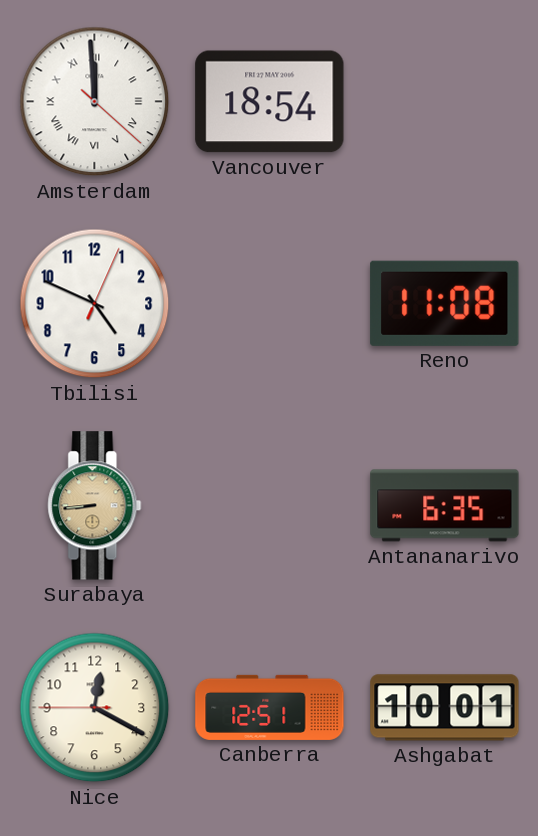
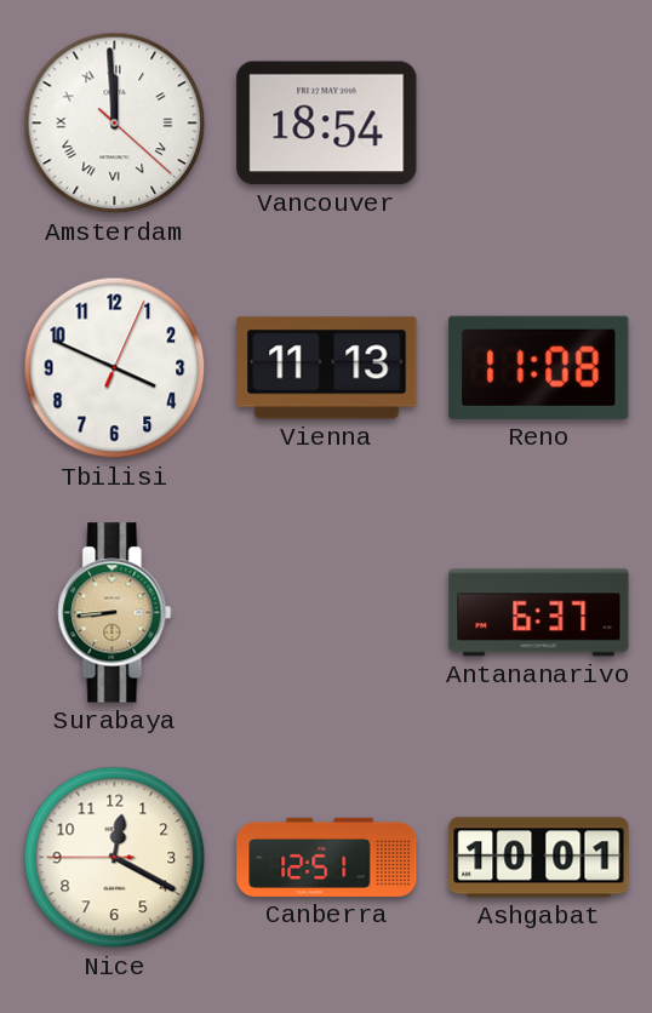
Tbilisi: 4:49 -> 3:49 (115, 368)
Vienna: none -> 11:13 (327, 368)
Antananarivo: 6:35 -> 6:37 (539, 613)
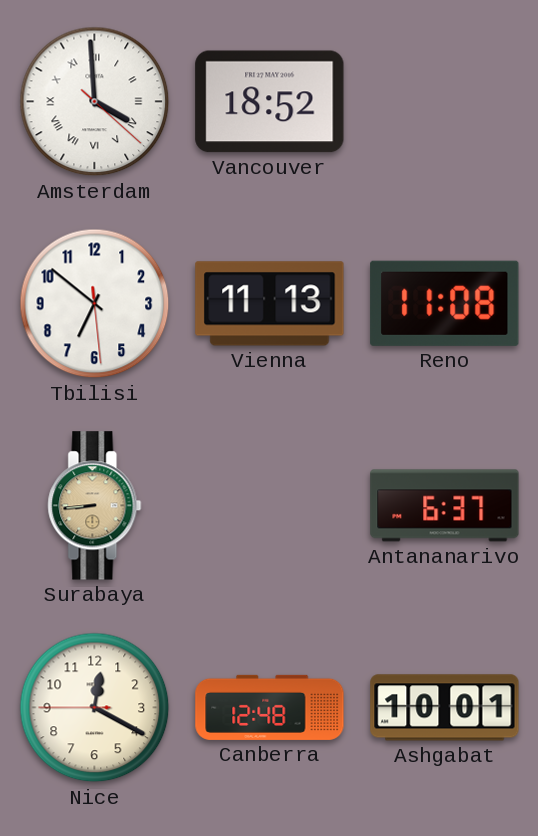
Amsterdam: 11:59 -> 3:59 (95, 102)
Vancouver: 18:54 -> 18:52 (270, 102)
Tbilisi: 3:49 -> 6:51 (95, 304)
Canberra: 12:51 -> 12:48 (270, 707)
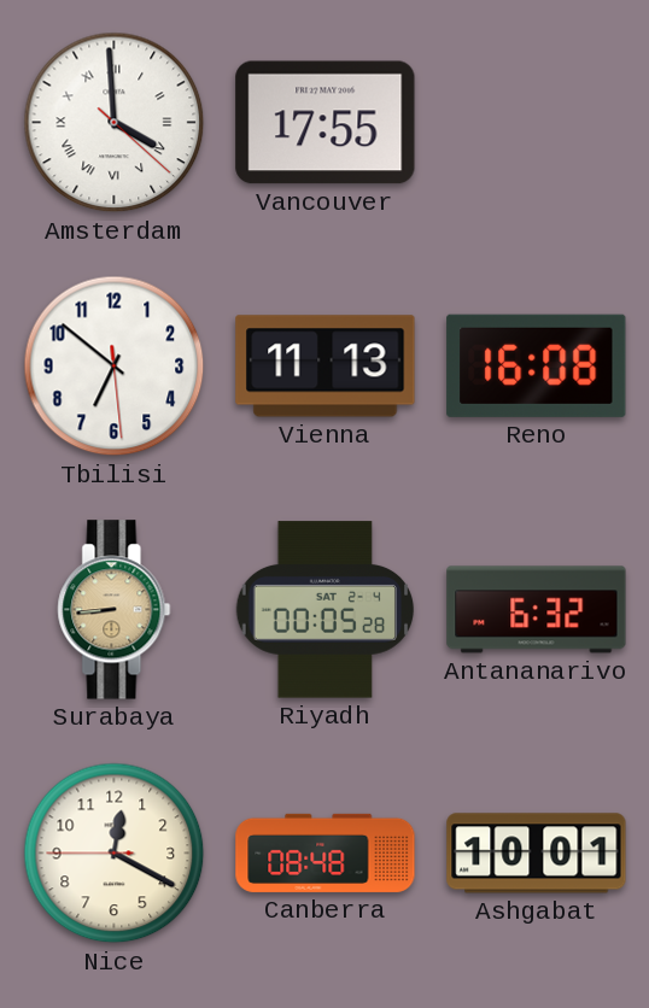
Vancouver: 18:52 -> 17:55 (326, 123)
Reno: 11:08 -> 16:08 (537, 365)
Riyadh: none -> 00:05 (326, 610)
Antananarivo: 6:37 -> 6:32 (537, 610)
Canberra: 12:48 -> 08:48 (326, 852)
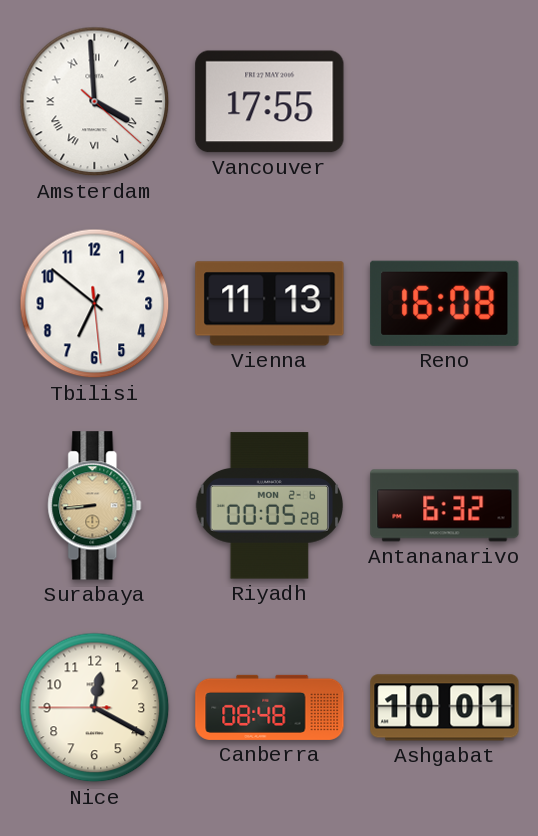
Riyadh date: SAT 2-4 -> MON 2-6 (270, 506)
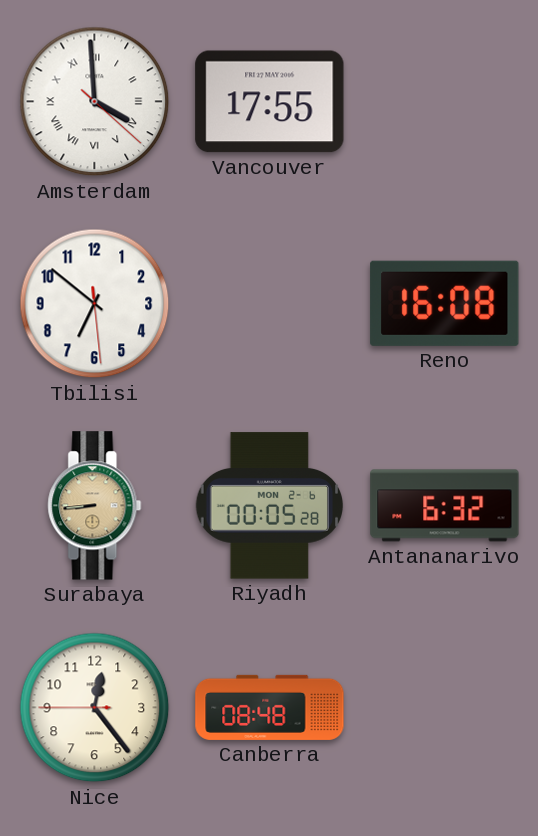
Vienna: 11:13 -> none (270, 304)
Nice: 12:19 -> 12:23 (95, 708)
Ashgabat: 10:01 -> none (445, 708)
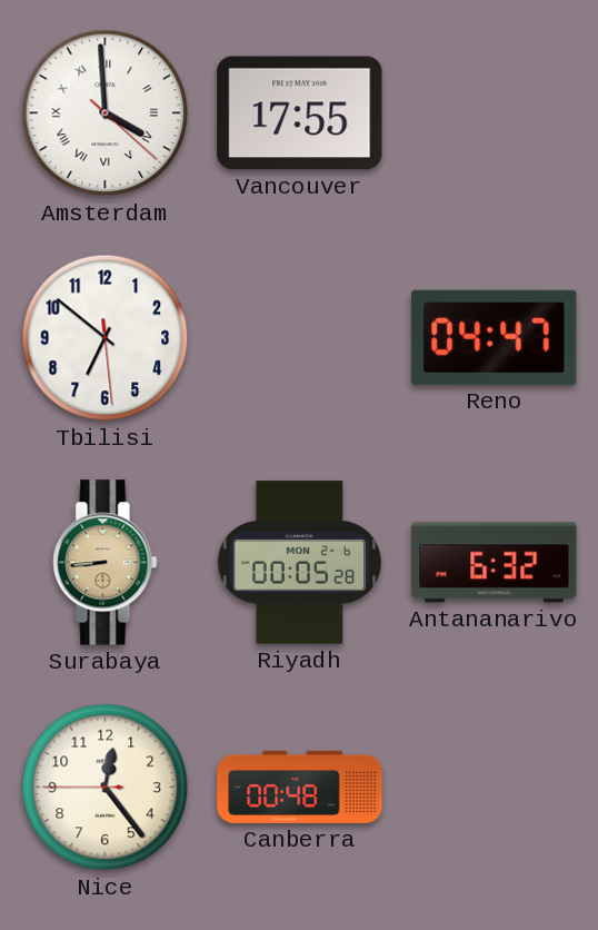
Reno: 16:08 -> 04:47 (495, 337)
Canberra: 08:48 -> 00:48 (300, 786)
